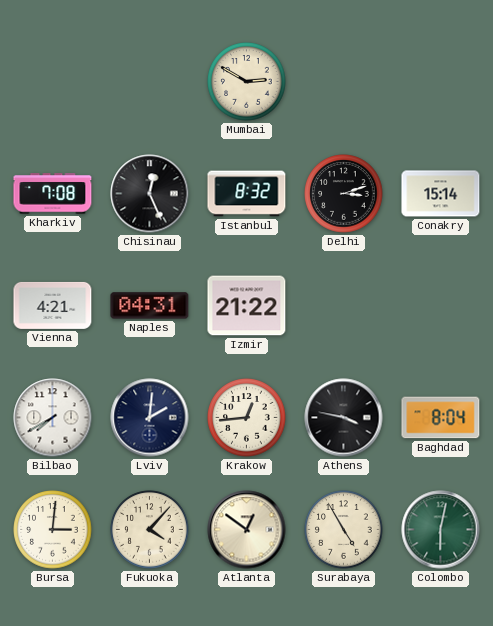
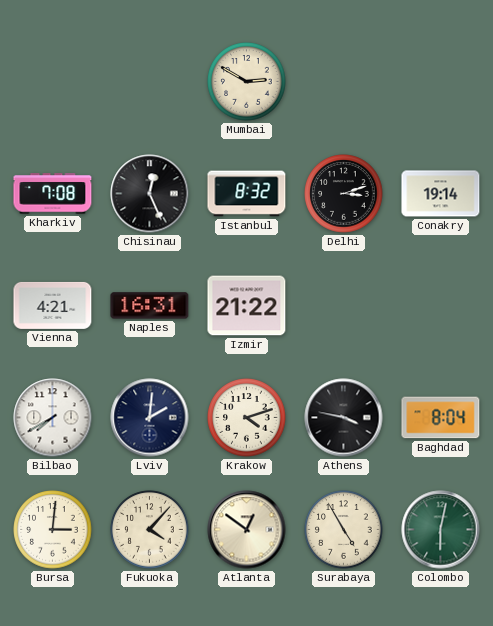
Conakry: 15:14 -> 19:14 (441, 194)
Naples: 04:31 -> 16:31 (150, 306)
Krakow: 12:44 -> 4:12 (247, 418)
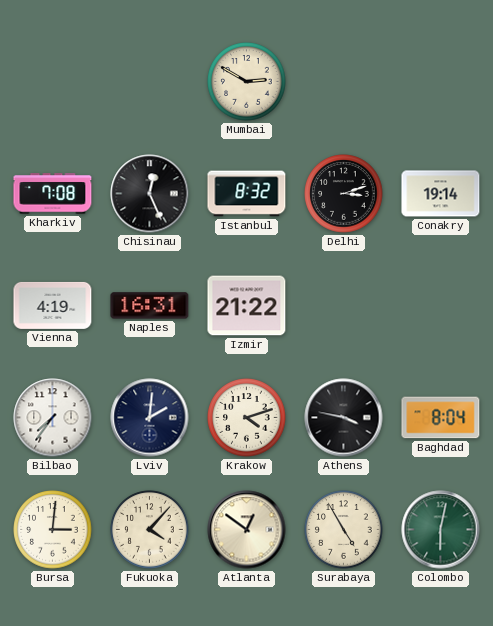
Vienna: 4:21 -> 4:19 (53, 305)
Bilbao: 7:40 -> 7:36 (53, 418)
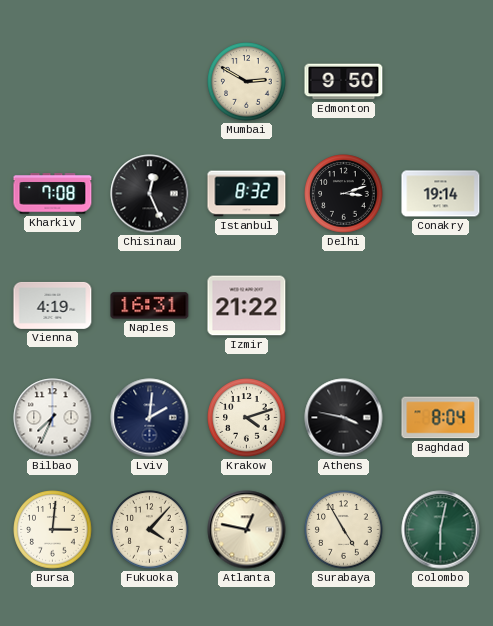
Edmonton: none -> 9:50 (344, 82)
Bilbao: 7:36 -> 7:34 (53, 418)
Atlanta: 12:51 -> 12:47 (247, 530)
